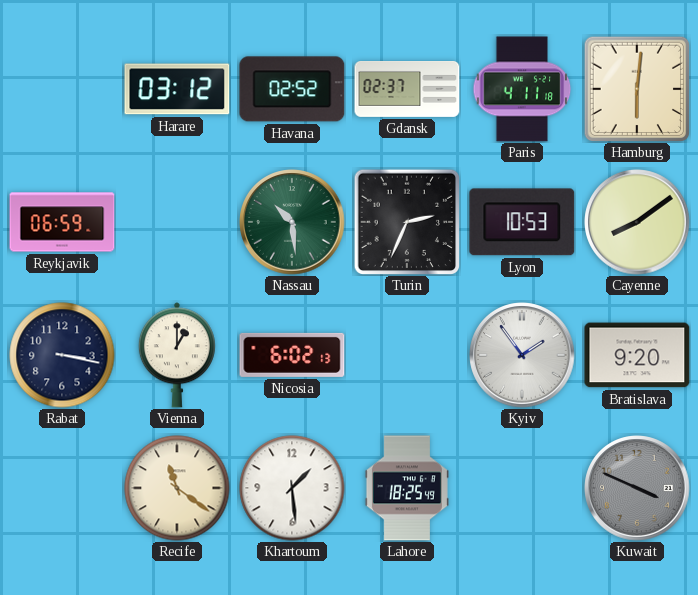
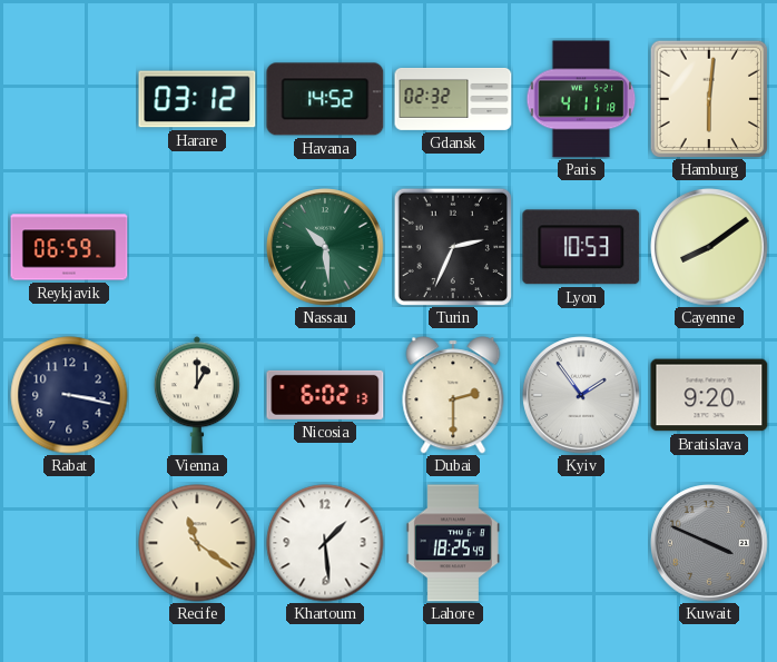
Havana: 02:52 -> 14:52 (325, 99)
Gdansk: 02:37 -> 02:32 (453, 100)
Dubai: none -> 2:30 (453, 395)
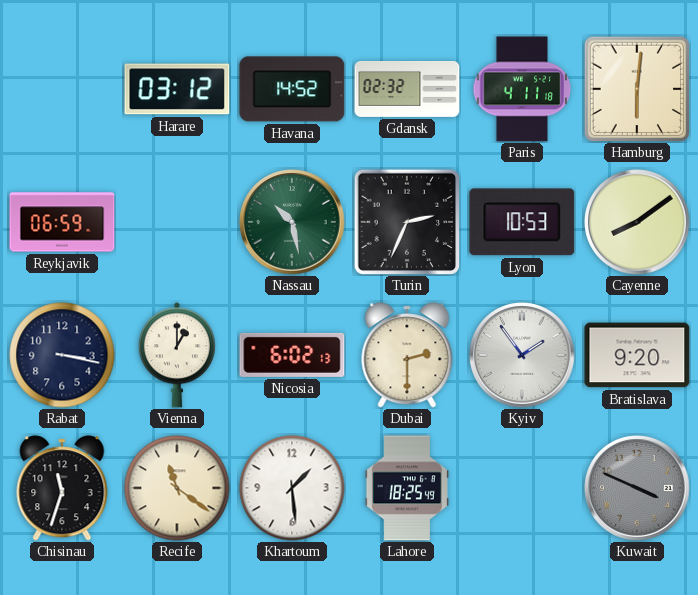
Nassau: 10:29 -> 10:28 (292, 222)
Chisinau: none -> 11:33 (62, 488)
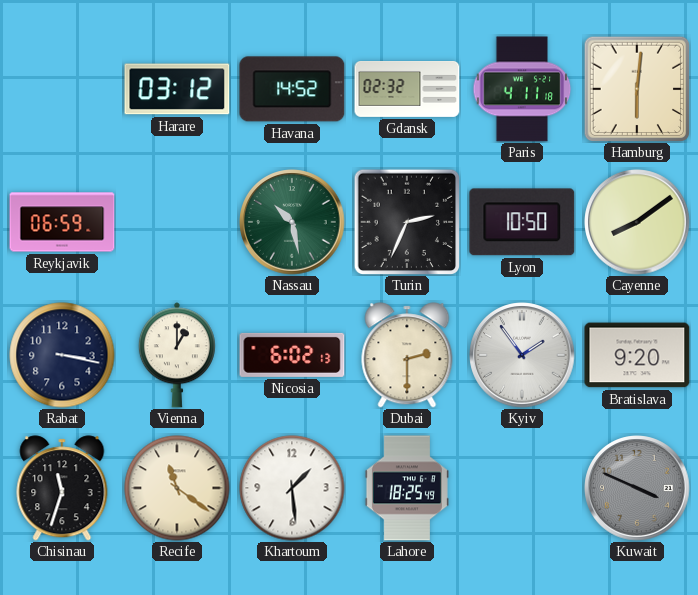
Lyon: 10:53 -> 10:50 (522, 222)
